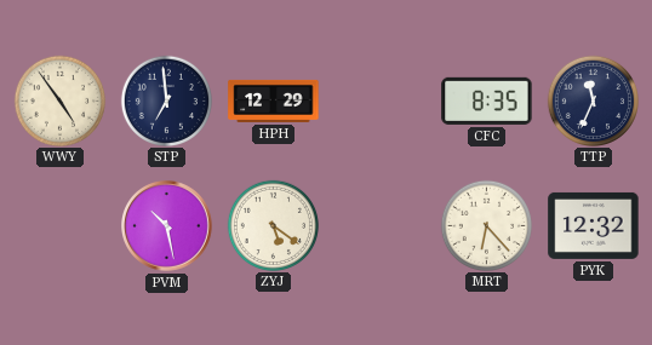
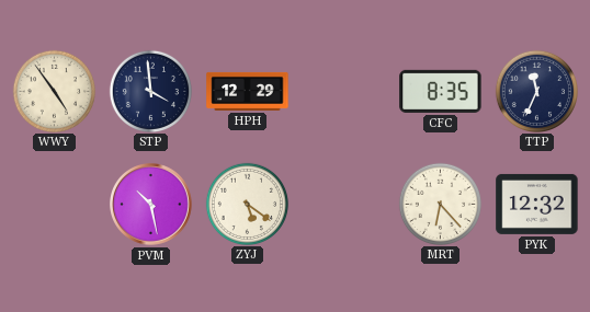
STP: 6:59 -> 3:59 (150, 91)
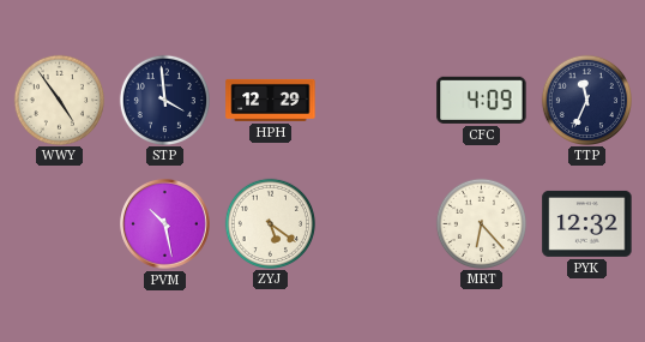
CFC: 8:35 -> 4:09 (482, 100)
